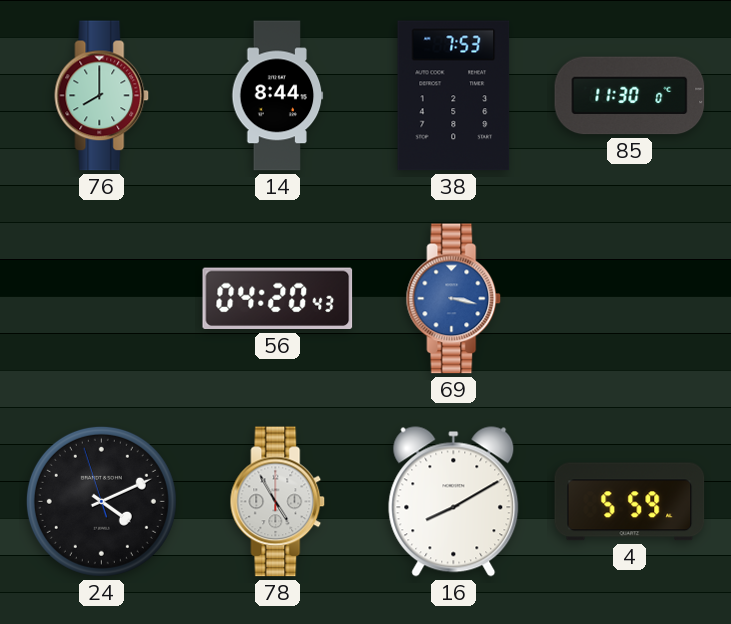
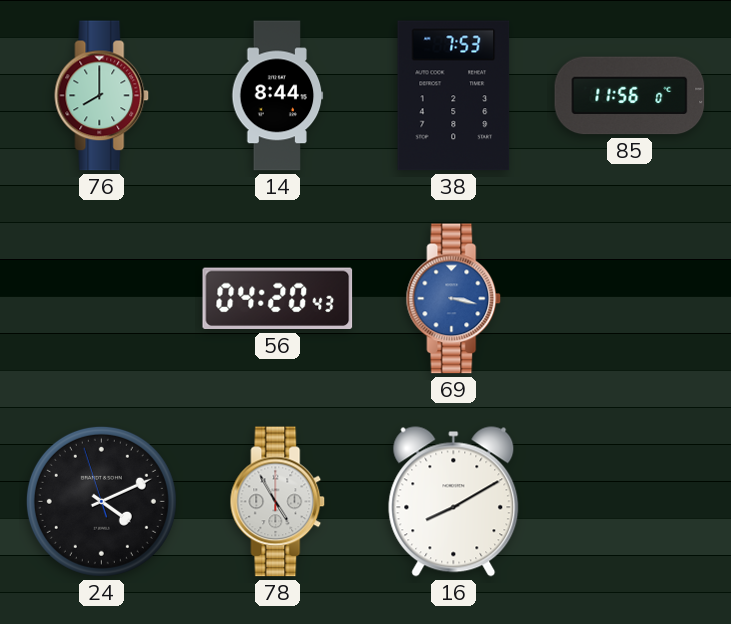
85: 11:30 -> 11:56 (630, 96)
4: 5:59 -> none (630, 502)
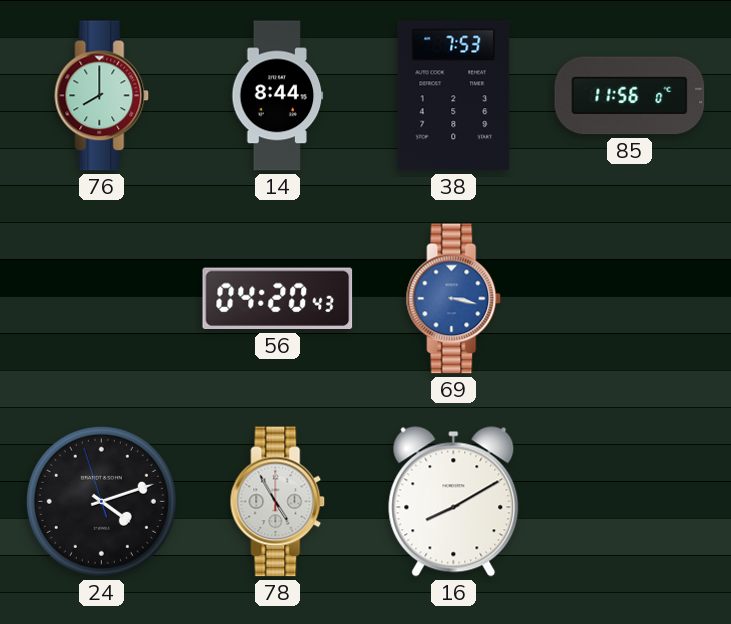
24: 4:10 -> 4:11 (101, 501)
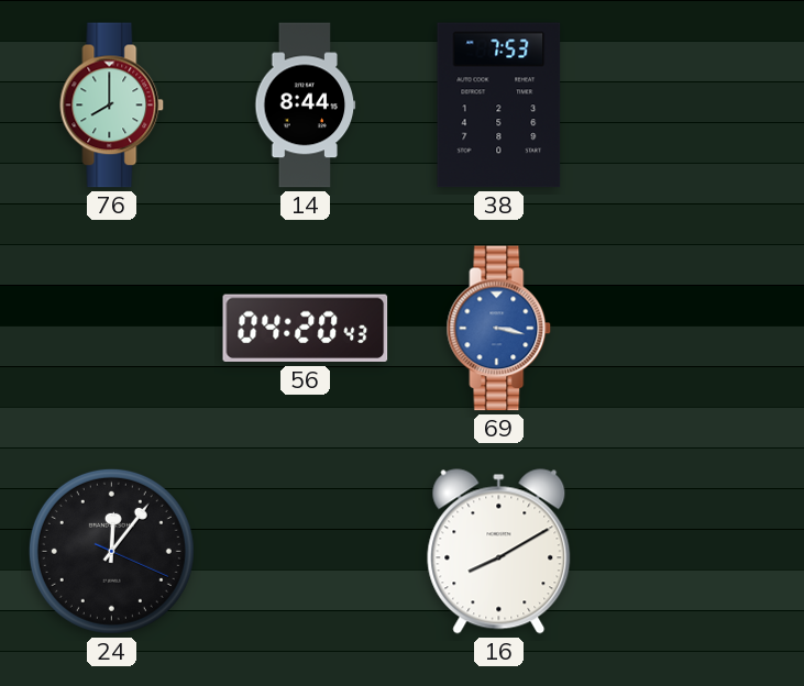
85: 11:56 -> none (630, 96)
24: 4:11 -> 12:06 (111, 551)
78: 4:55 -> none (278, 502)
